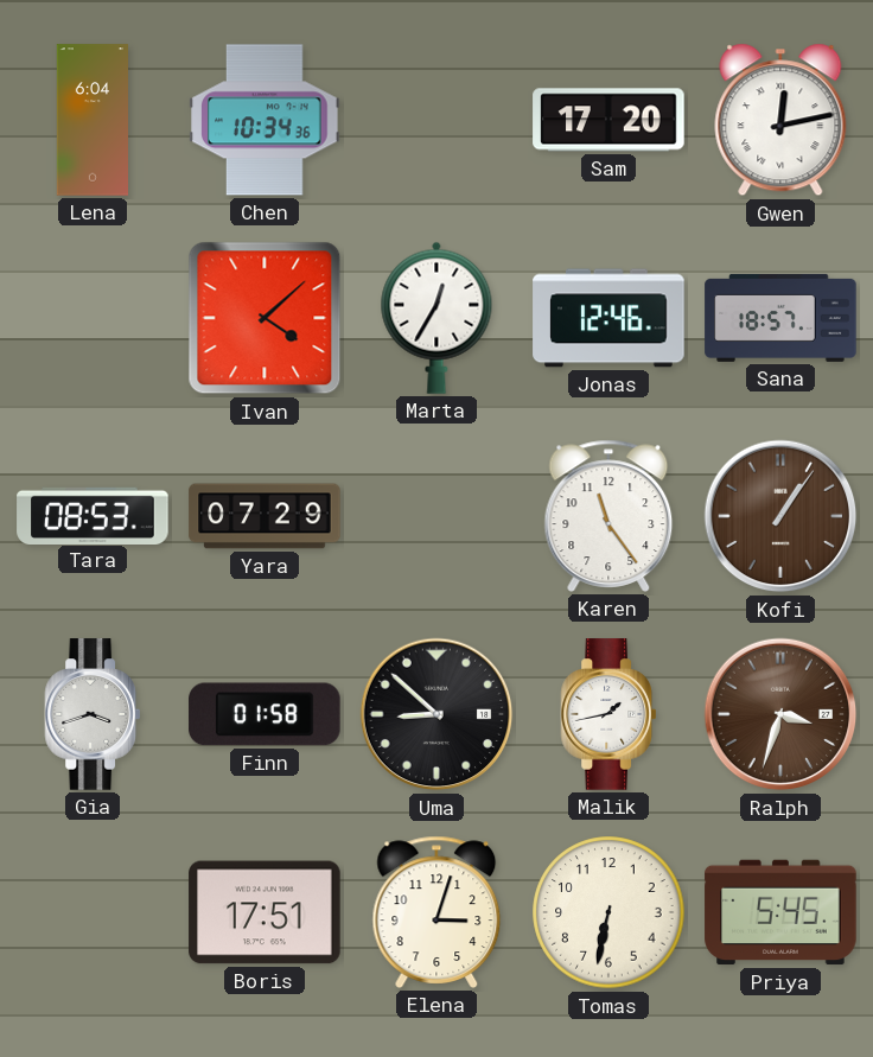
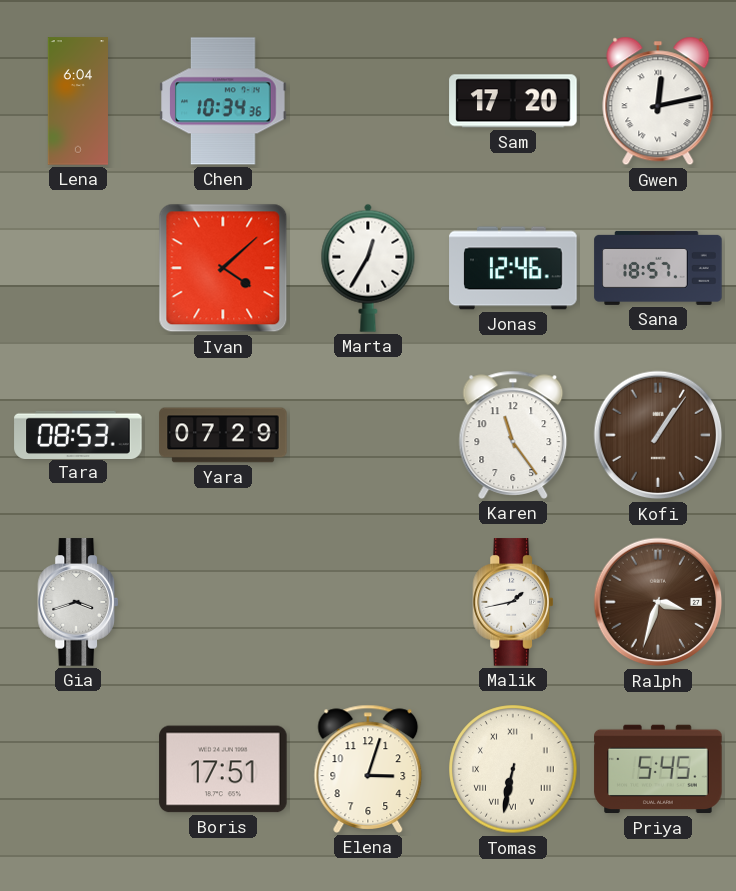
Finn: 01:58 -> none (265, 714)
Uma: 8:52 -> none (436, 714)
Tomas numerals: Arabic -> Roman (513, 769)
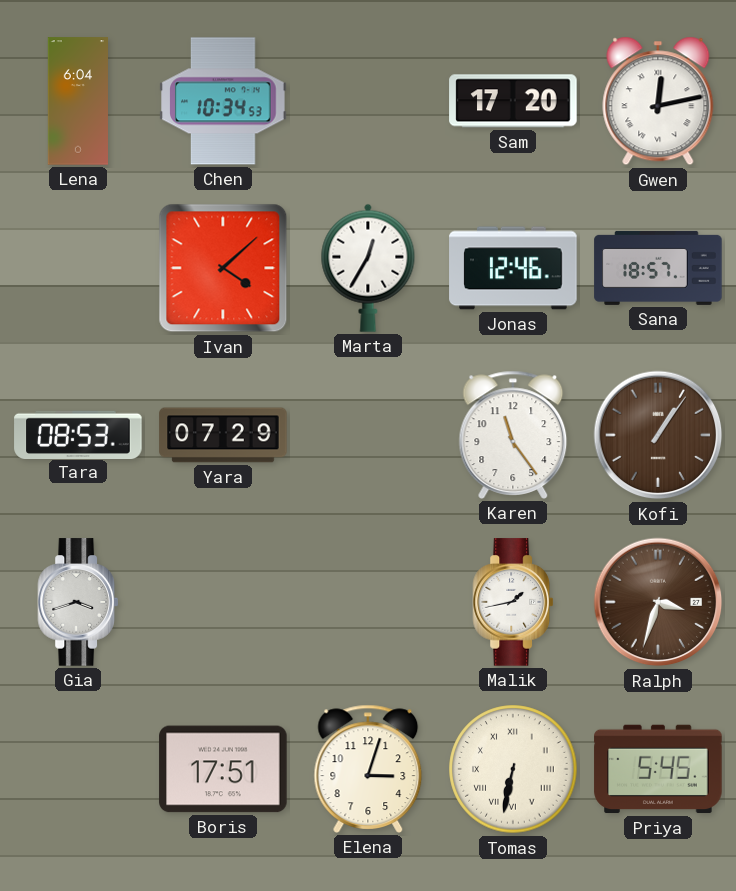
Chen: 10:34:36 -> 10:34:53 (223, 101)
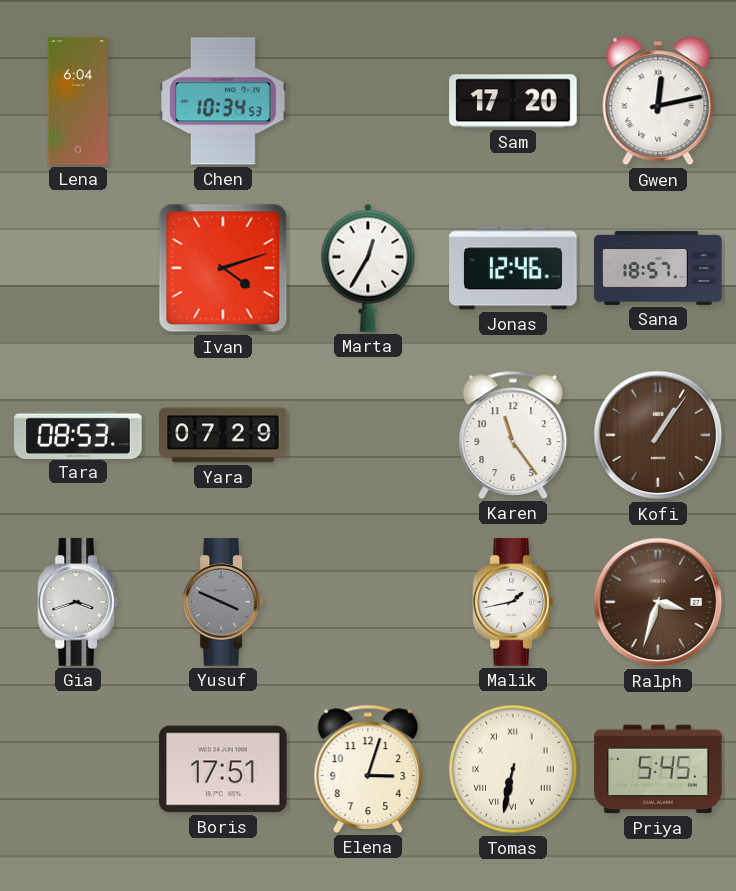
Ivan: 4:08 -> 4:12 (223, 268)
Yusuf: none -> 3:49 (222, 602)
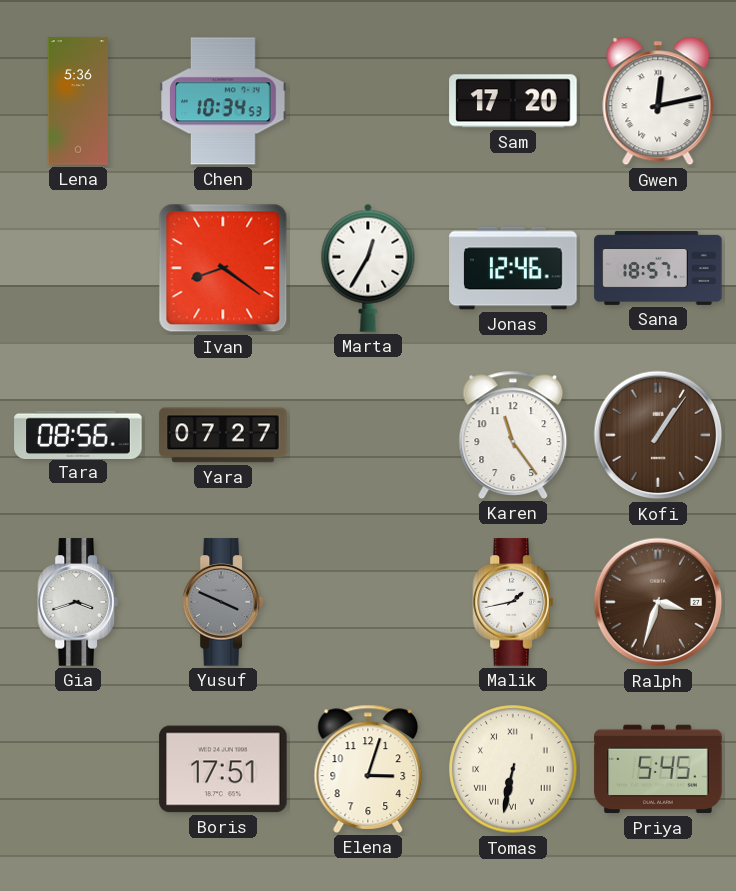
Lena: 6:04 -> 5:36 (77, 101)
Ivan: 4:12 -> 8:21 (223, 268)
Tara: 08:53 -> 08:56 (78, 434)
Yara: 07:29 -> 07:27 (223, 435)
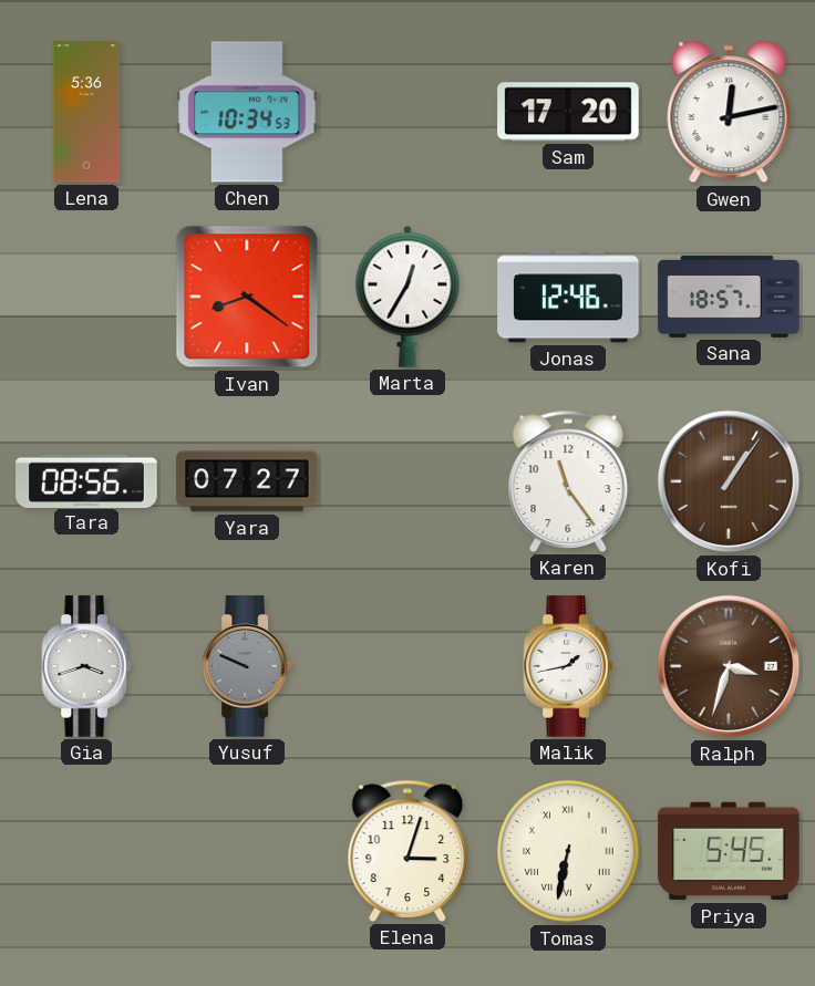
Yusuf: 3:49 -> 9:49 (246, 666)
Boris: 17:51 -> none (223, 769)
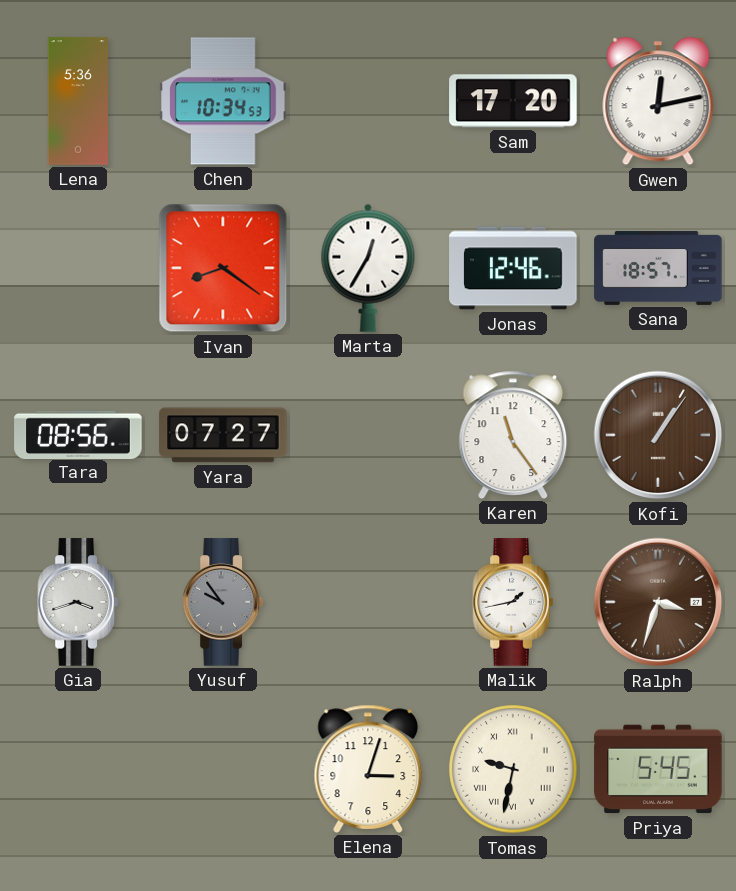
Yusuf: 9:49 -> 9:54 (222, 602)
Tomas: 6:32 -> 9:32 (513, 769)
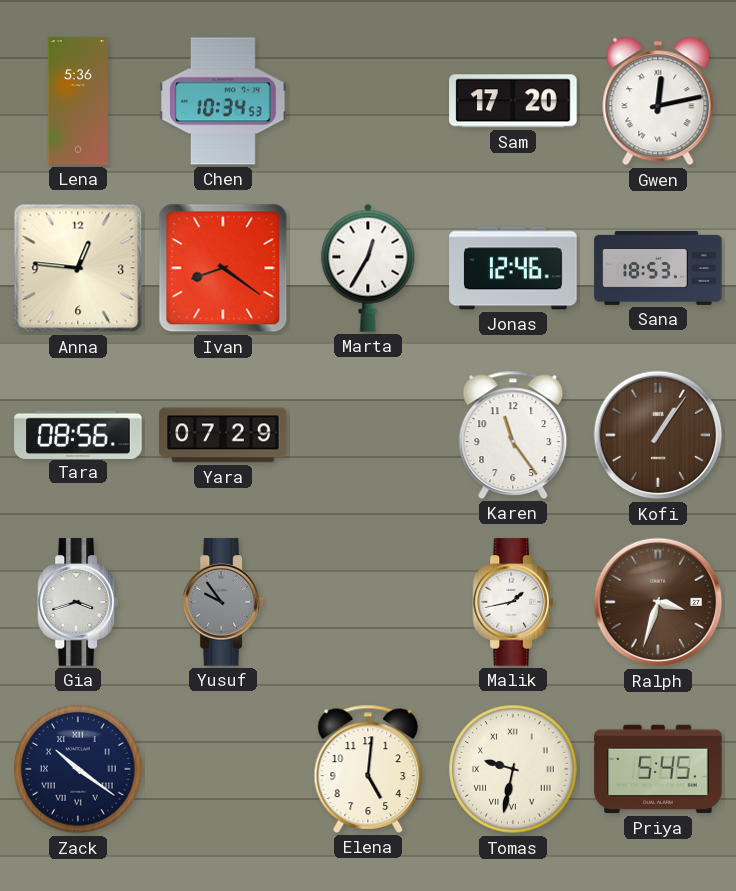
Anna: none -> 12:46 (78, 268)
Sana: 18:57 -> 18:53 (658, 268)
Yara: 07:27 -> 07:29 (223, 435)
Zack: none -> 10:21 (78, 769)
Elena: 3:03 -> 5:01 (368, 769)
